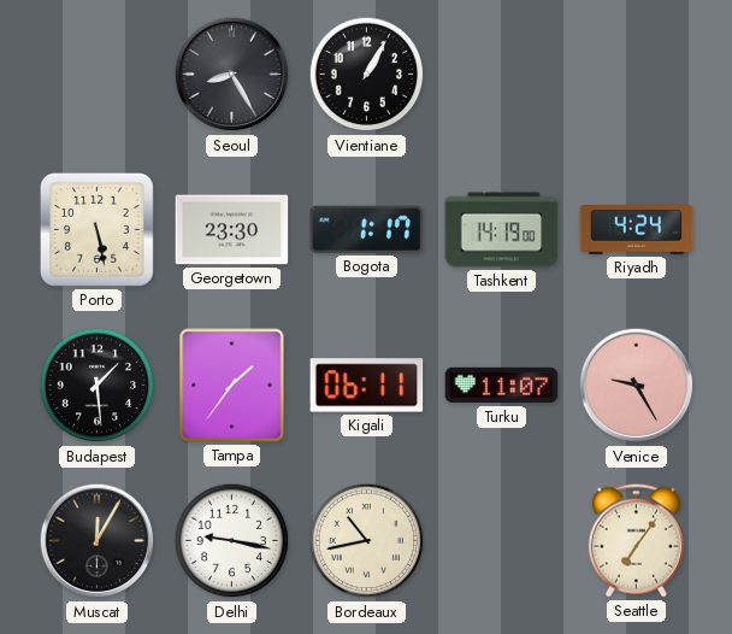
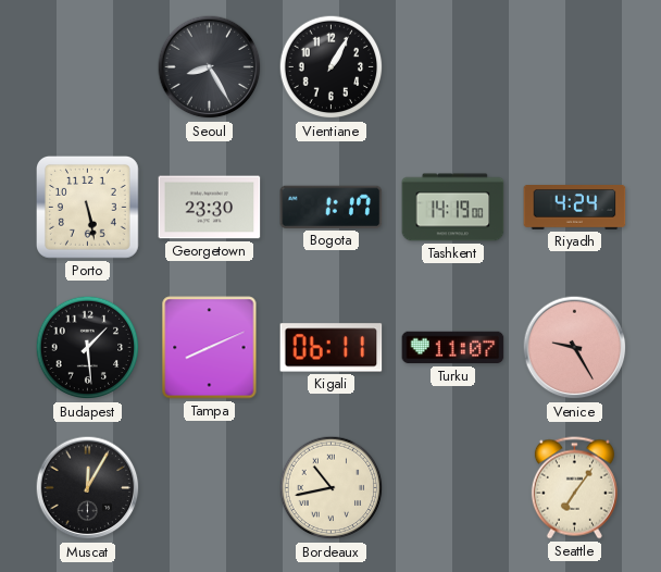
Tampa: 1:36 -> 8:11 (210, 348)
Delhi: 9:17 -> none (232, 541)
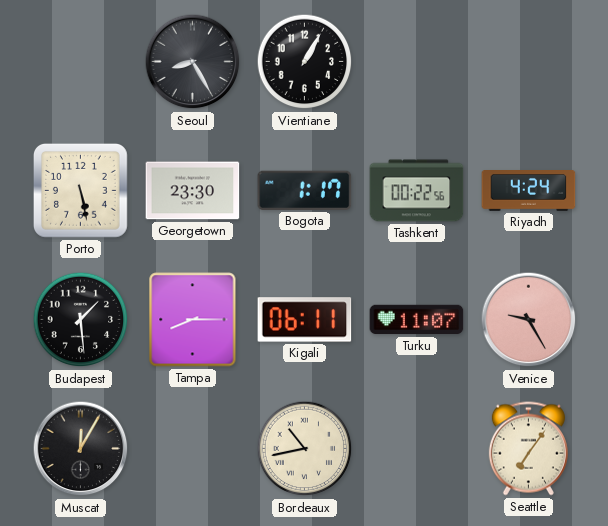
Tashkent: 14:19 -> 00:22 (417, 191)
Tampa: 8:11 -> 8:15 (193, 320)
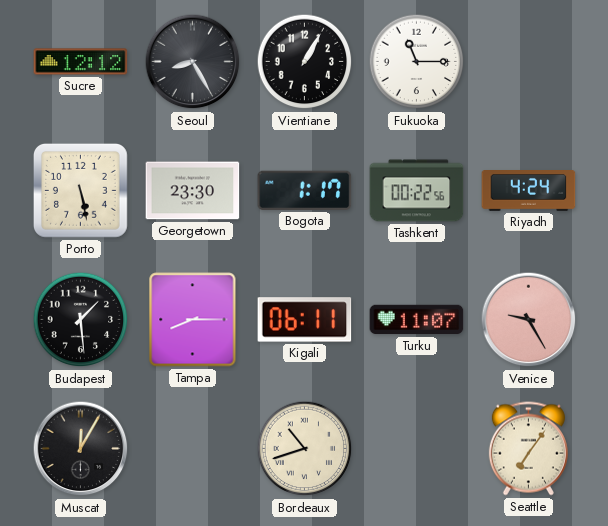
Sucre: none -> 12:12 (81, 62)
Fukuoka: none -> 11:15 (417, 62)
Bordeaux: 10:43 -> 10:42 (305, 449)
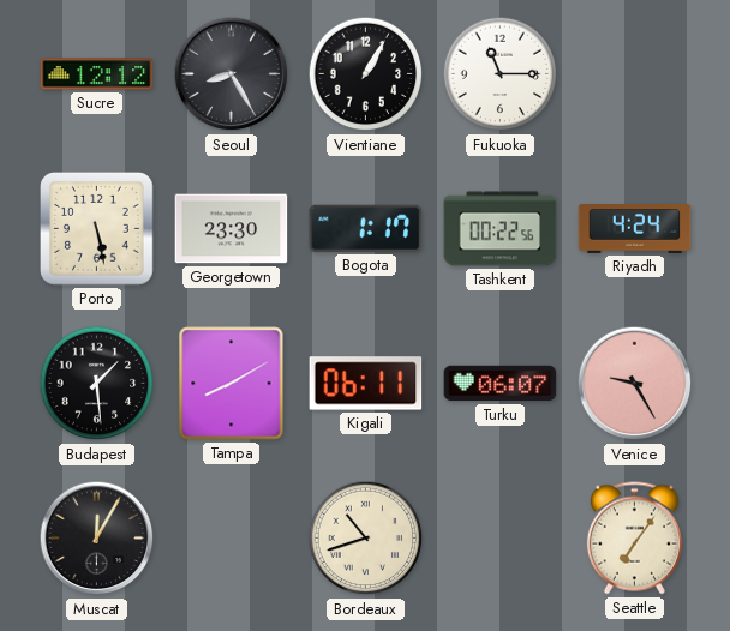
Tampa: 8:15 -> 8:10 (232, 384)
Turku: 11:07 -> 06:07 (501, 384)
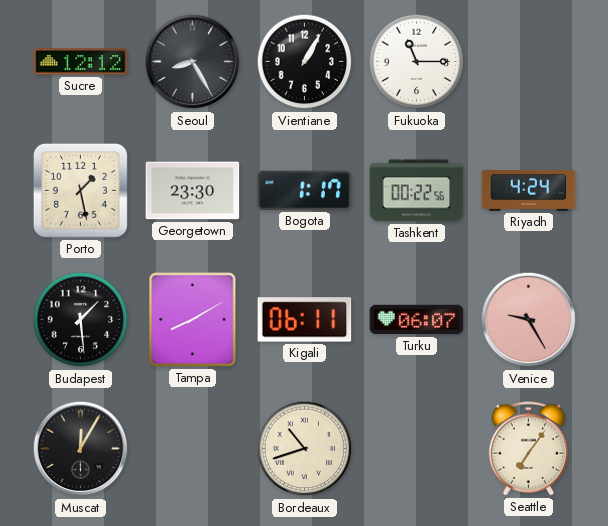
Porto: 5:28 -> 1:28 (80, 190)
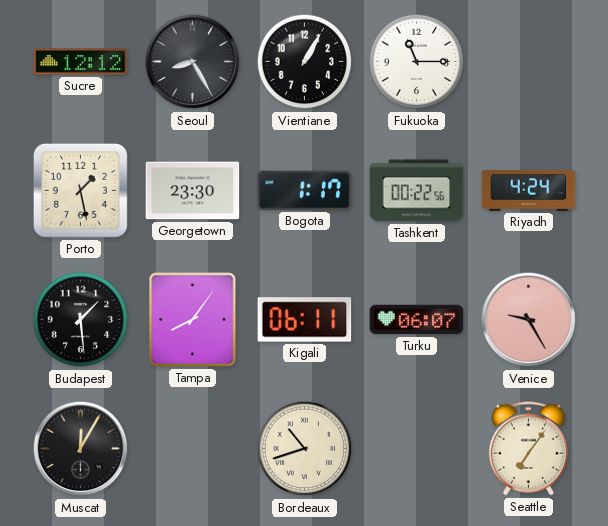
Tampa: 8:10 -> 8:06 (193, 320)
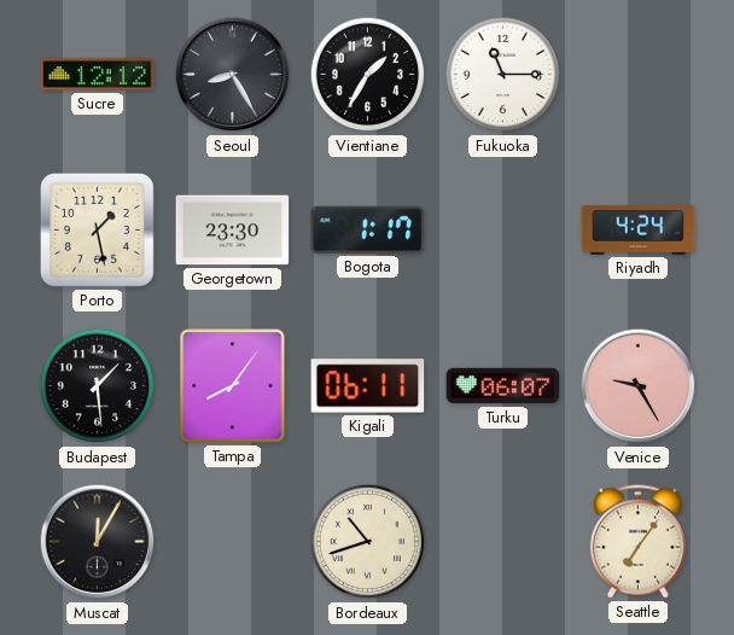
Vientiane: 1:05 -> 1:35 (368, 75)
Tashkent: 00:22 -> none (417, 191)
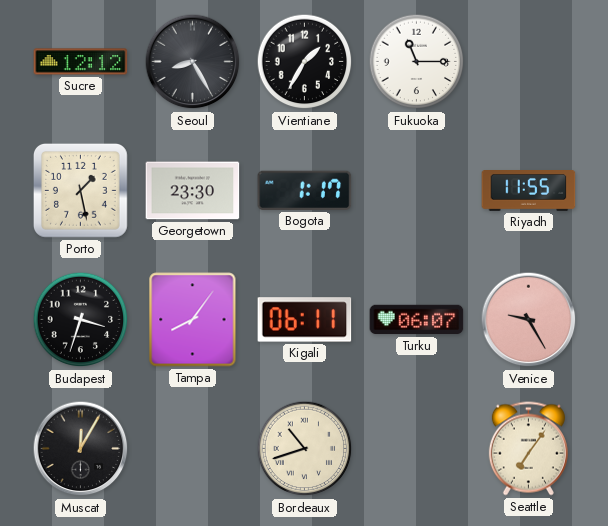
Riyadh: 4:24 -> 11:55 (529, 191)
Budapest: 1:29 -> 3:33 (81, 320)
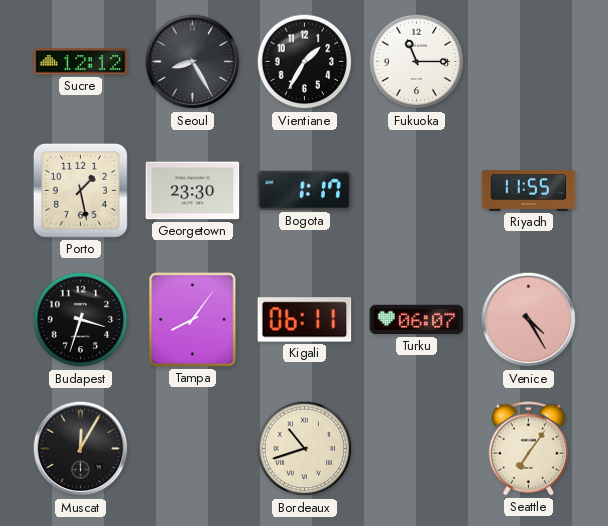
Venice: 9:25 -> 4:25 (529, 320)
